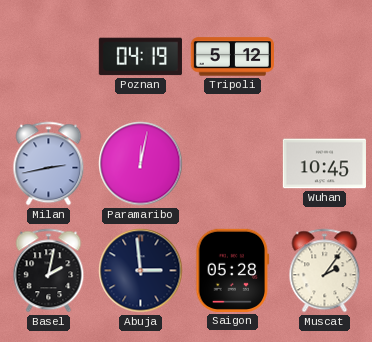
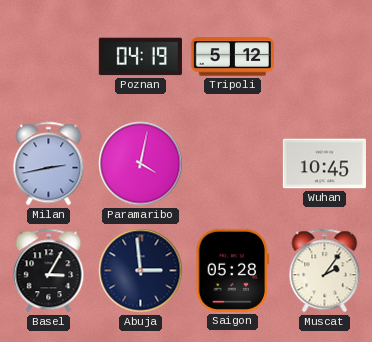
Paramaribo: 12:02 -> 4:02 (141, 164)
Basel: 2:02 -> 3:05 (49, 271)
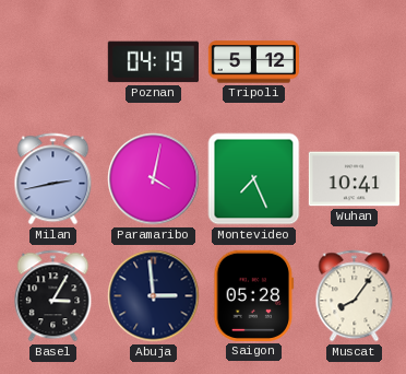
Montevideo: none -> 7:26 (254, 179)
Wuhan: 10:45 -> 10:41 (354, 179)
Muscat: 2:06 -> 8:06 (355, 296)
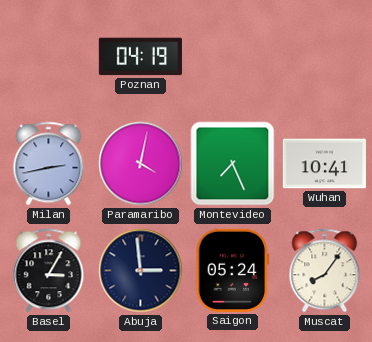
Tripoli: 5:12 -> none (253, 62)
Saigon: 05:28 -> 05:24 (233, 270)
